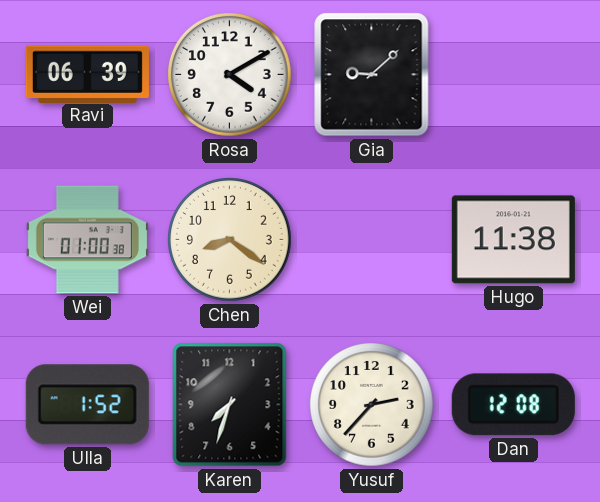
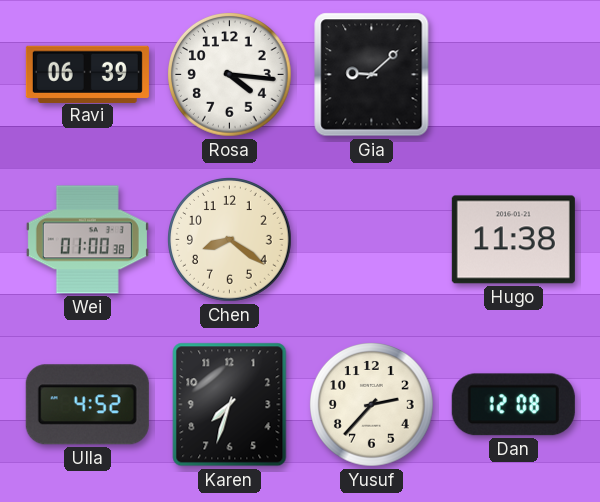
Rosa: 4:10 -> 4:16 (230, 75)
Ulla: 1:52 -> 4:52 (87, 405)
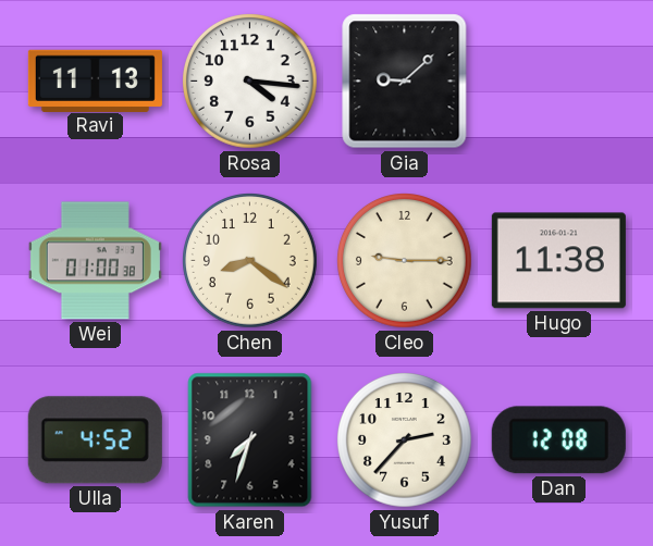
Ravi: 06:39 -> 11:13 (95, 80)
Cleo: none -> 9:15 (405, 261)
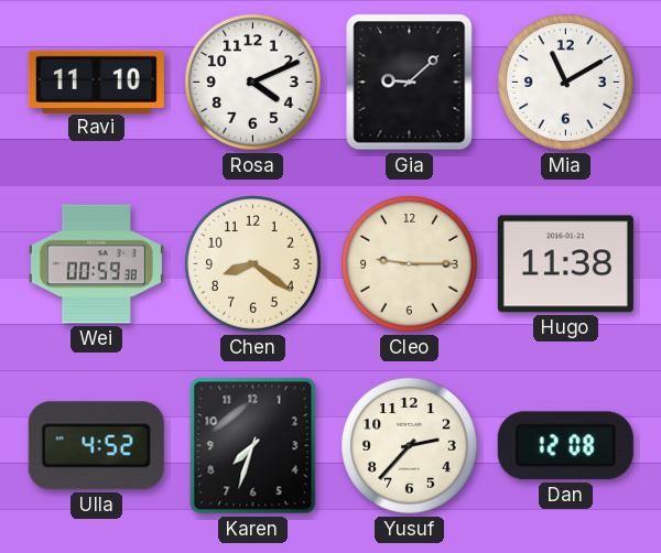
Ravi: 11:13 -> 11:10 (96, 82)
Rosa: 4:16 -> 4:11 (253, 83)
Mia: none -> 11:10 (566, 83)
Wei: 01:00 -> 00:59 (96, 264)
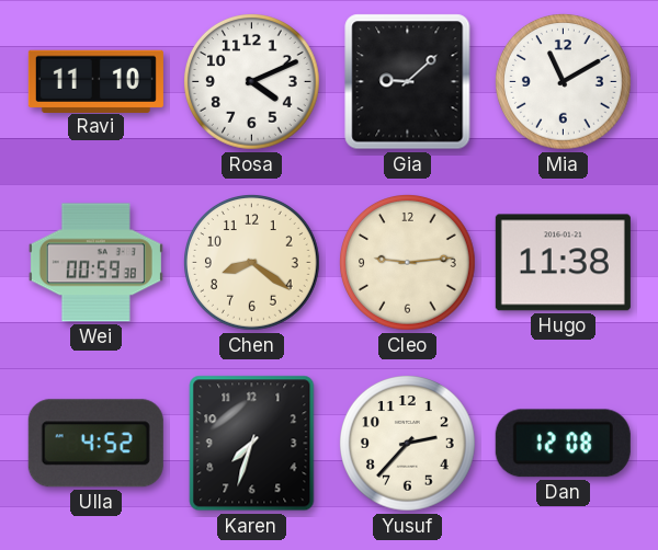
Cleo: 9:15 -> 9:14 (408, 263)
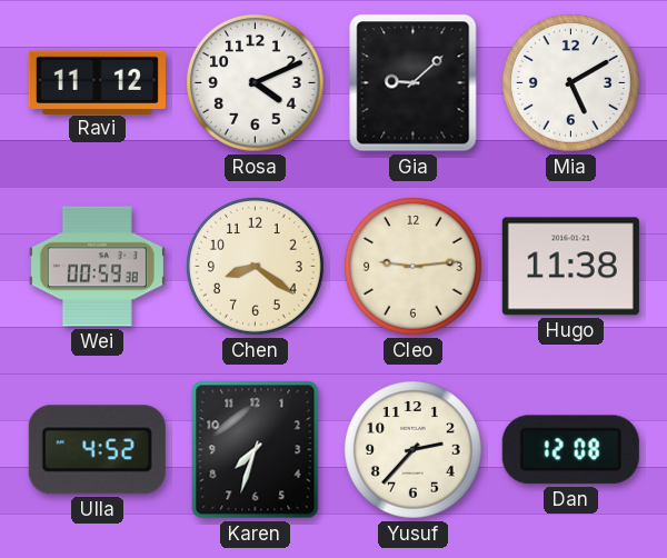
Ravi: 11:10 -> 11:12 (97, 82)
Mia: 11:10 -> 5:10 (571, 83)
